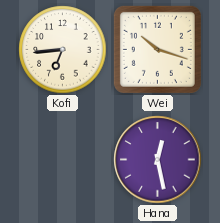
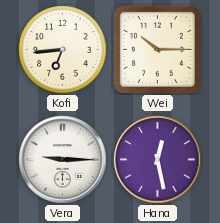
Wei: 10:18 -> 10:15 (157, 49)
Vera: none -> 9:15 (63, 160)
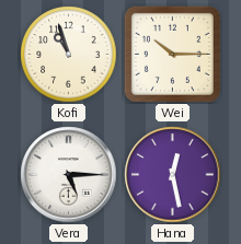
Kofi: 6:44 -> 10:57 (69, 55)
Vera: 9:15 -> 5:15 (69, 175)
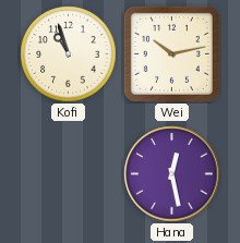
Wei: 10:15 -> 10:13 (171, 53)
Vera: 5:15 -> none (69, 175)
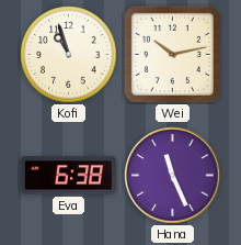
Eva: none -> 6:38 (68, 176)
Hana: 12:28 -> 11:26 (173, 176)
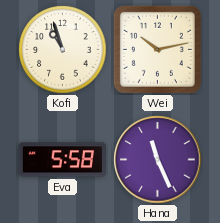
Eva: 6:38 -> 5:58 (62, 160)
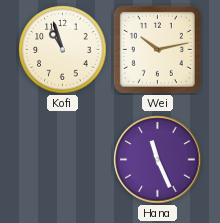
Eva: 5:58 -> none (62, 160)
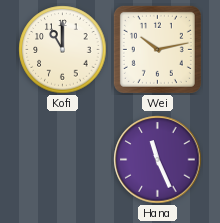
Kofi: 10:57 -> 11:00 (63, 50)
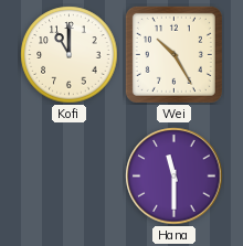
Wei: 10:13 -> 10:25 (173, 54)
Hana: 11:26 -> 11:30 (175, 177)
